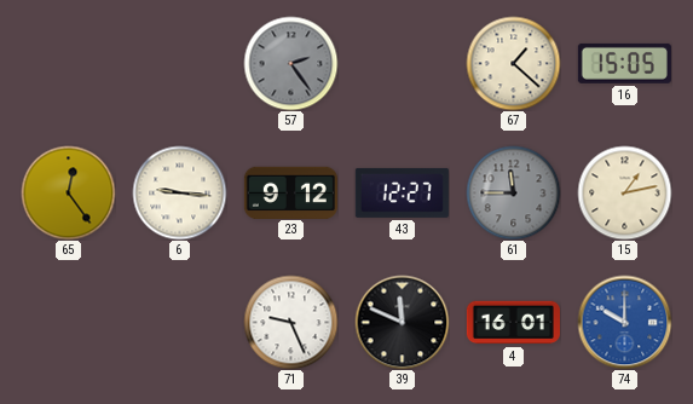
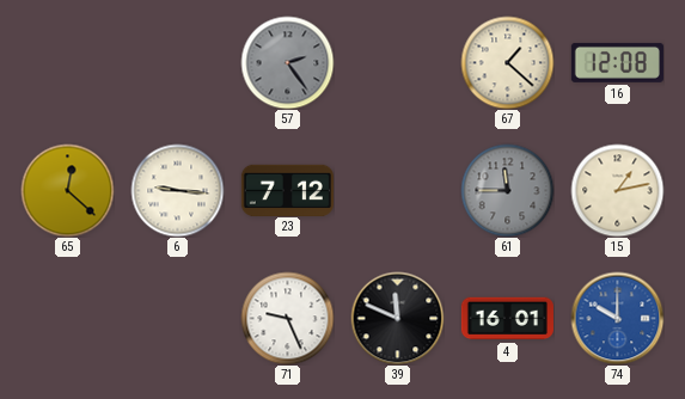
16: 15:05 -> 12:08 (617, 62)
65: 12:24 -> 12:22 (67, 190)
23: 9:12 -> 7:12 (287, 190)
43: 12:27 -> none (402, 192)
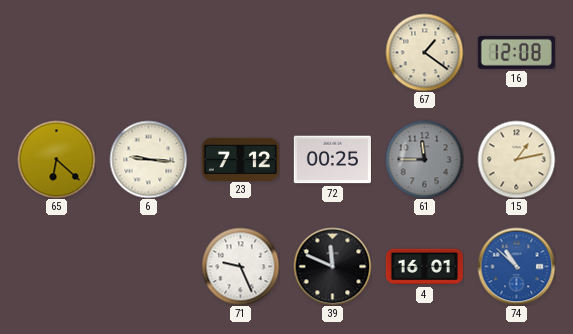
57: 2:24 -> none (287, 62)
67: 1:22 -> 1:21 (424, 52)
65: 12:22 -> 6:22 (56, 159)
72: none -> 00:25 (332, 160)
74: 10:00 -> 10:52 (516, 266)
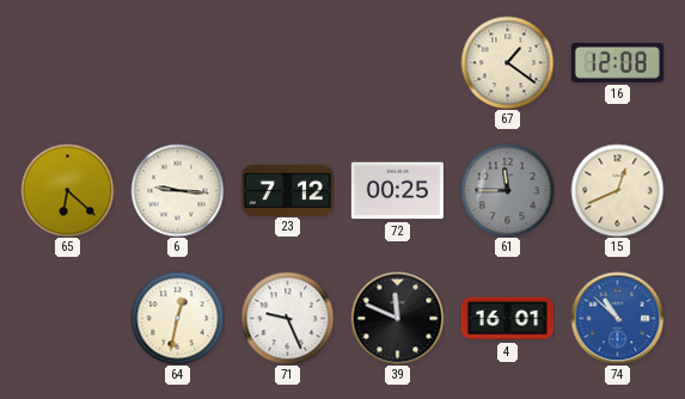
15: 1:13 -> 12:41 (617, 190)
64: none -> 12:32 (177, 318)
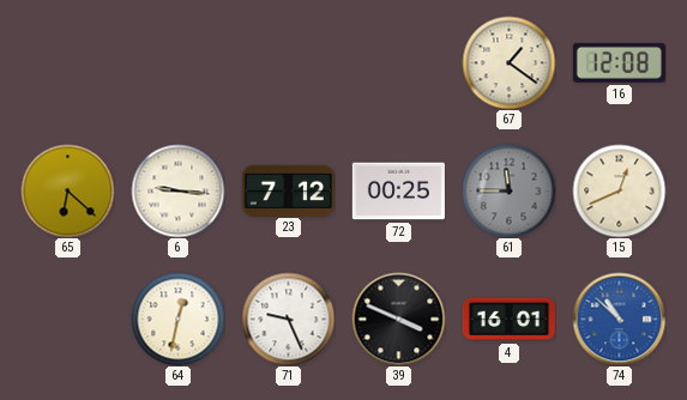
39: 11:49 -> 3:49 (398, 319)
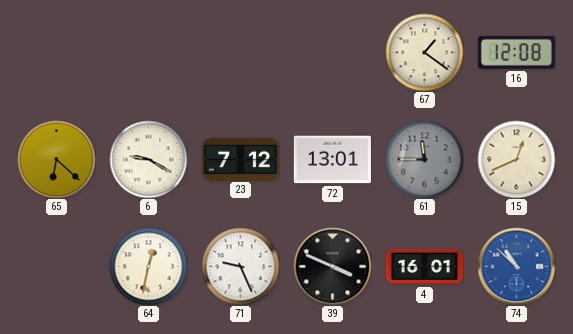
6: 9:16 -> 9:20 (148, 159)
72: 00:25 -> 13:01 (332, 160)
